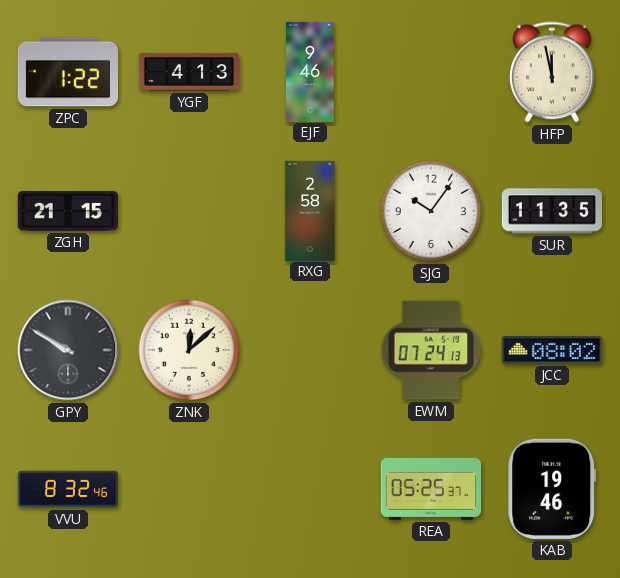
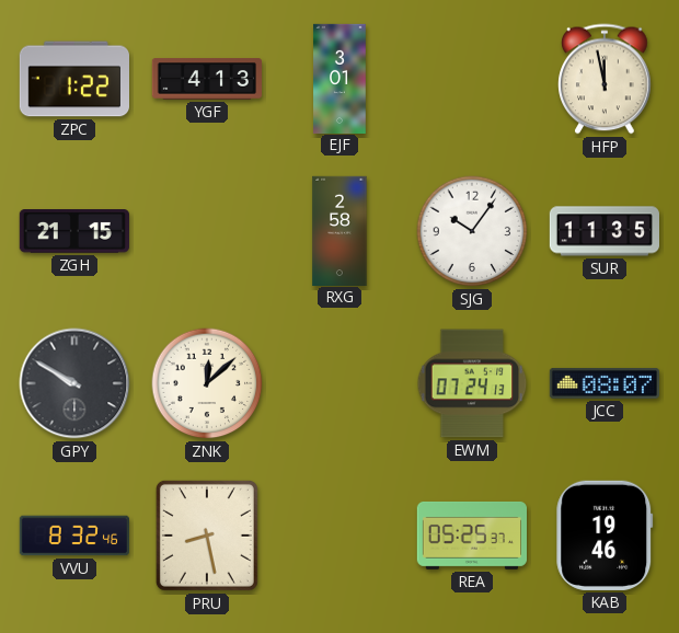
EJF: 9:46 -> 3:01 (339, 78)
JCC: 08:02 -> 08:07 (603, 383)
PRU: none -> 8:28 (207, 536)
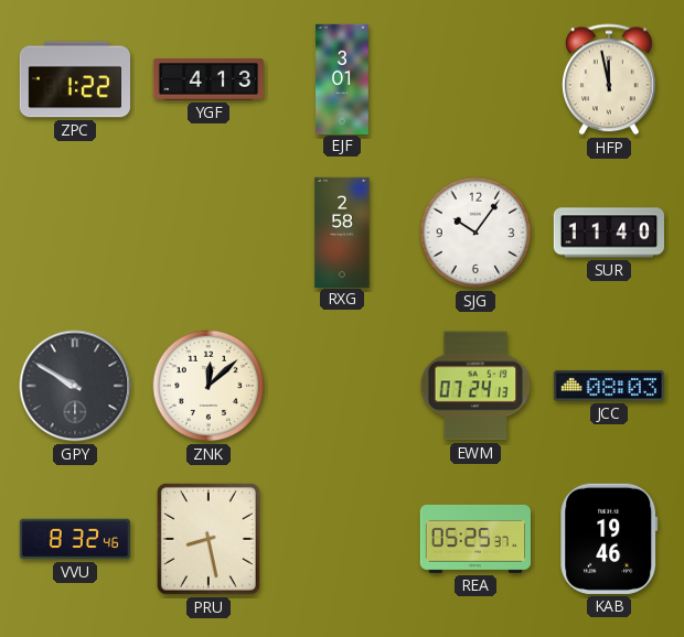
ZGH: 21:15 -> none (74, 232)
SUR: 11:35 -> 11:40 (608, 233)
JCC: 08:07 -> 08:03 (608, 386)
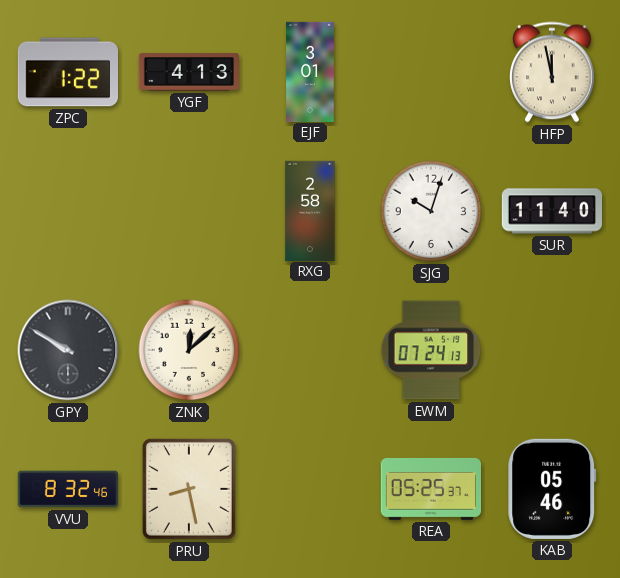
SJG: 10:06 -> 10:03 (431, 211)
JCC: 08:03 -> none (608, 386)
KAB: 19:46 -> 05:46 (552, 489)
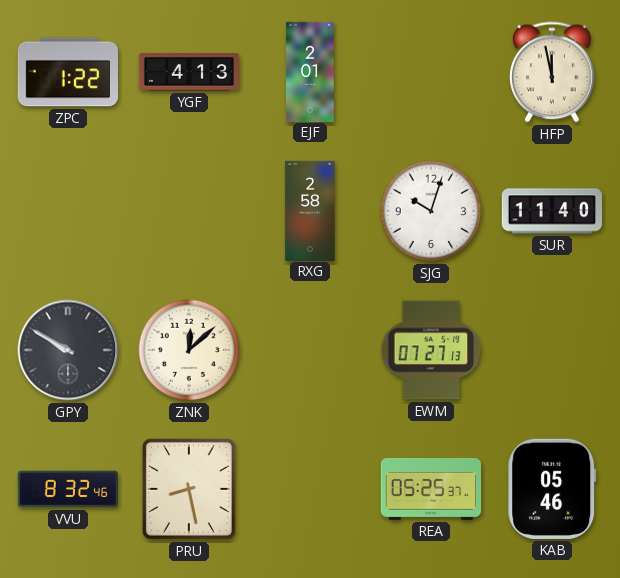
EJF: 3:01 -> 2:01 (310, 71)
EWM: 07:24 -> 07:27 (431, 350)
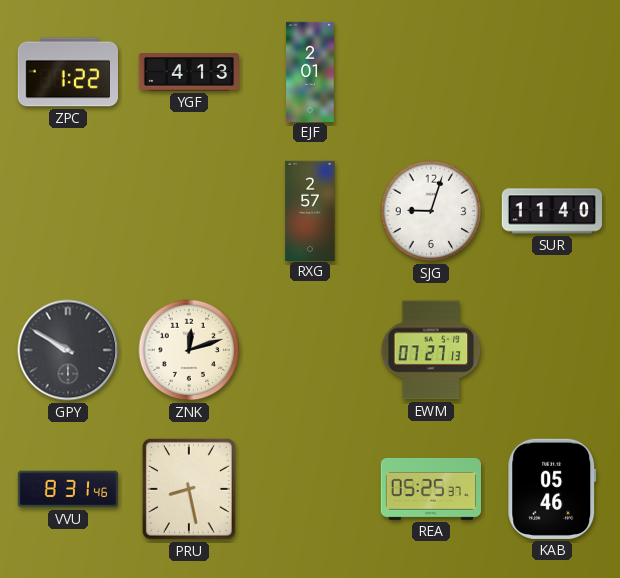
HFP: 11:58 -> none (553, 72)
RXG: 2:58 -> 2:57 (310, 210)
SJG: 10:03 -> 9:03 (431, 211)
ZNK: 12:08 -> 12:12 (189, 350)
VVU: 8:32 -> 8:31 (67, 489)
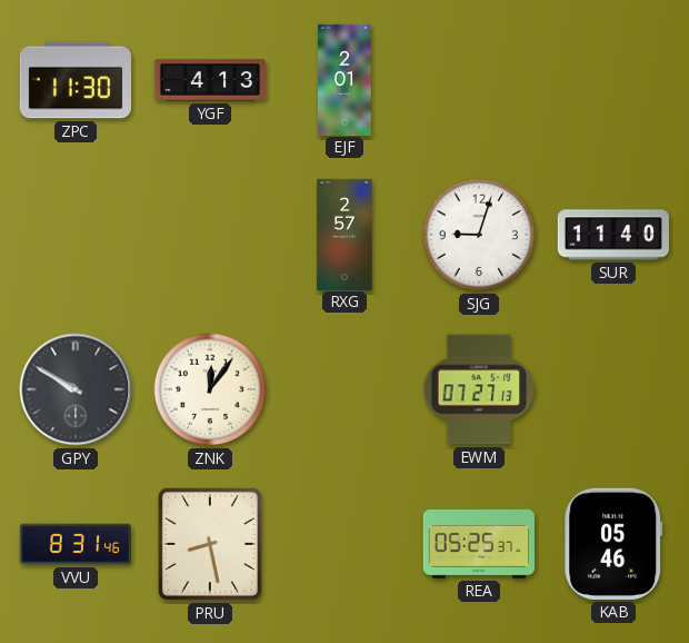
ZPC: 1:22 -> 11:30 (74, 80)
ZNK: 12:12 -> 12:06 (210, 389)
